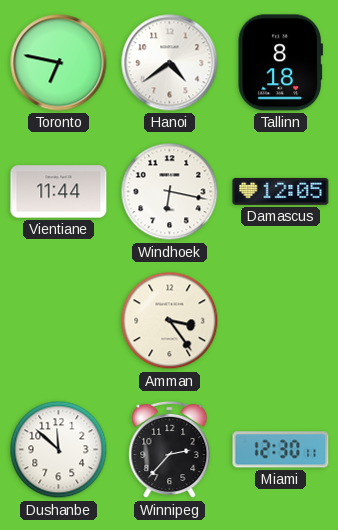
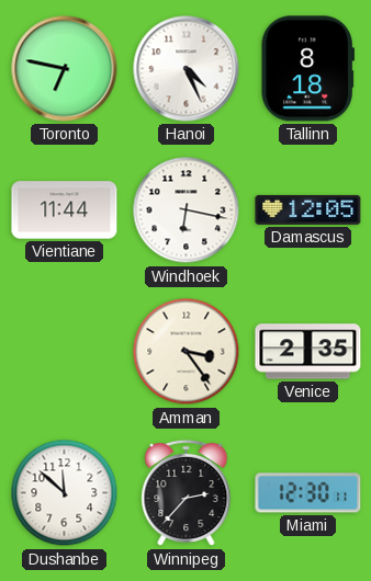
Hanoi: 4:39 -> 4:26 (187, 69)
Venice: none -> 2:35 (308, 352)
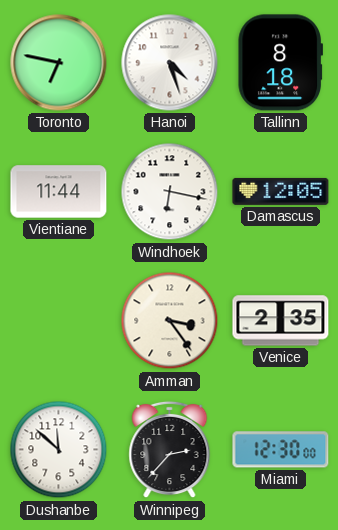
Hanoi: 4:26 -> 4:27 (170, 63)
Miami: 12:30:11 -> 12:30:00 (281, 450)
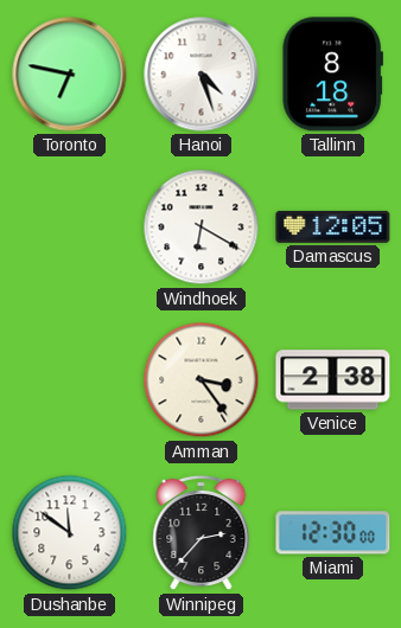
Vientiane: 11:44 -> none (59, 192)
Windhoek: 6:17 -> 6:20 (202, 228)
Venice: 2:35 -> 2:38 (333, 380)
Dushanbe: 11:52 -> 11:51 (70, 533)
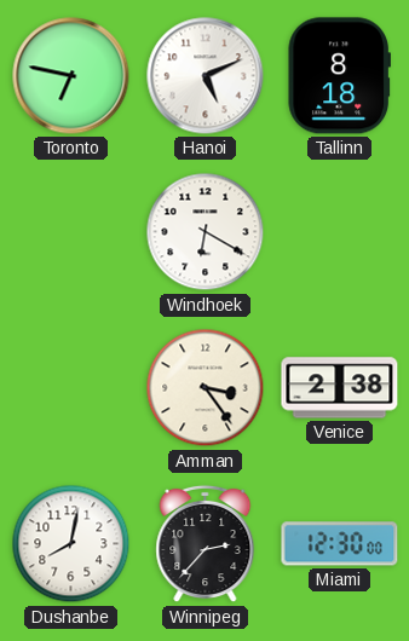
Hanoi: 4:27 -> 5:11 (206, 76)
Damascus: 12:05 -> none (333, 226)
Dushanbe: 11:51 -> 8:02 (71, 544)
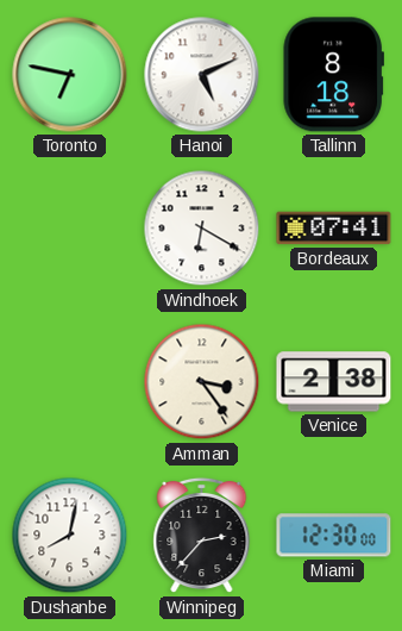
Bordeaux: none -> 07:41 (334, 229)
